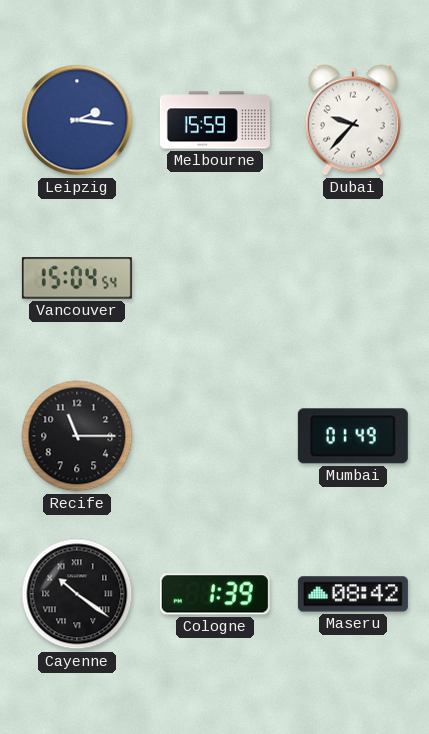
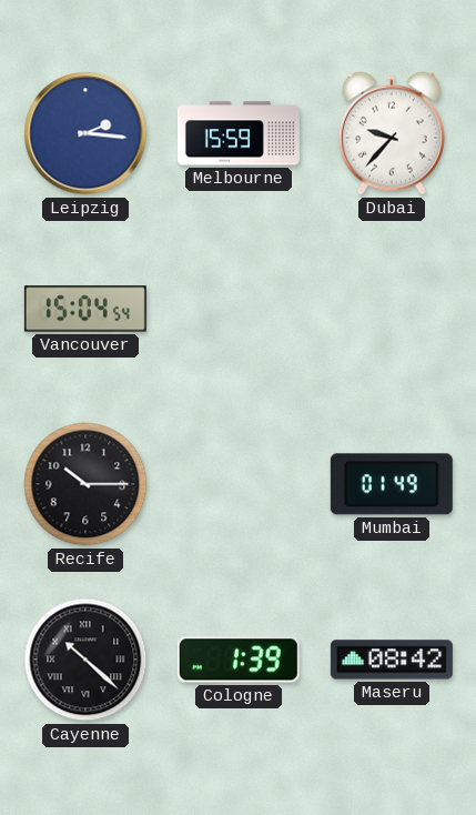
Recife: 11:15 -> 10:15 (85, 484)
Cayenne: 10:21 -> 10:22 (85, 660)
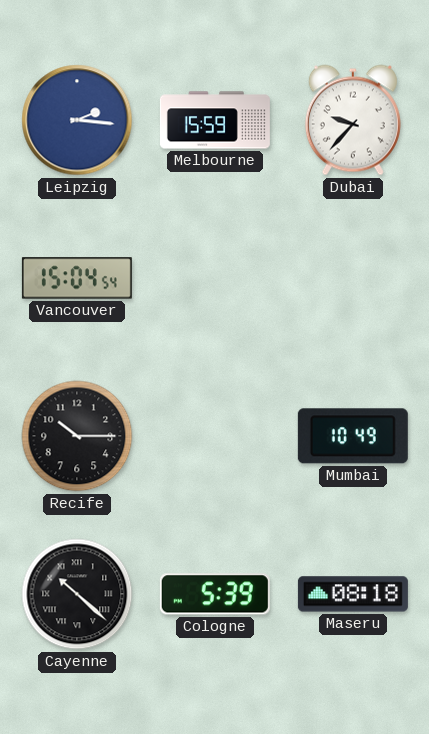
Mumbai: 01:49 -> 10:49 (353, 436)
Cologne: 1:39 -> 5:39 (215, 594)
Maseru: 08:42 -> 08:18 (353, 594)
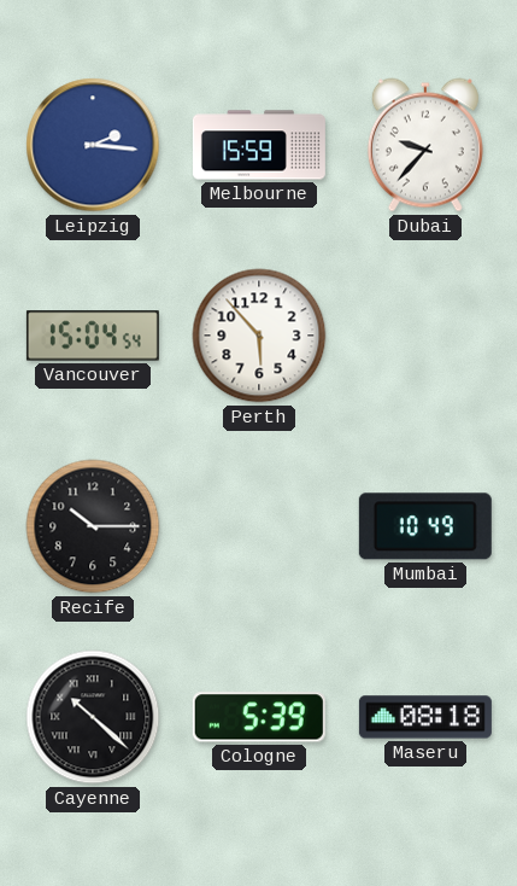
Perth: none -> 5:53 (259, 336)
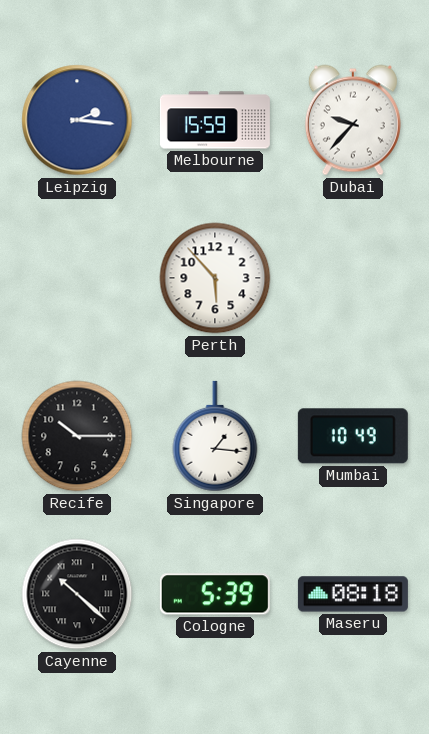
Vancouver: 15:04 -> none (93, 336)
Singapore: none -> 1:16 (215, 436)
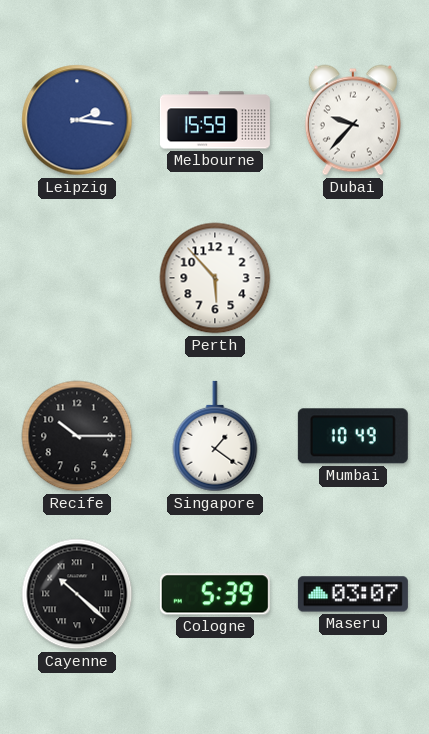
Singapore: 1:16 -> 1:21 (215, 436)
Maseru: 08:18 -> 03:07 (353, 594)
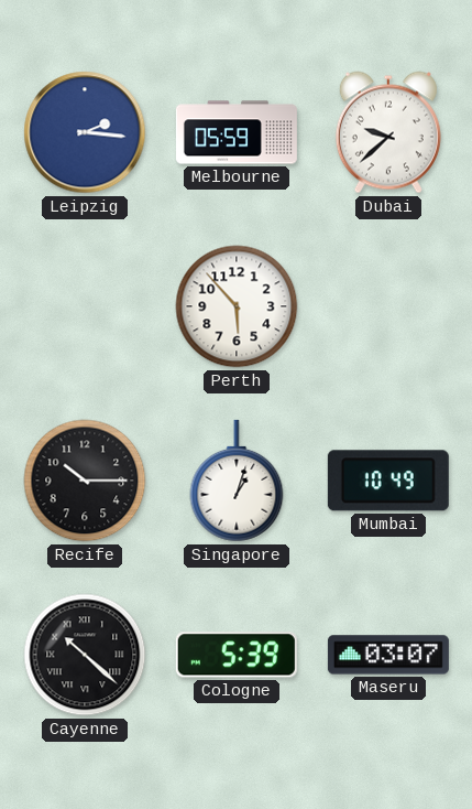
Melbourne: 15:59 -> 05:59 (237, 132)
Dubai: 9:37 -> 9:38 (388, 132)
Singapore: 1:21 -> 1:03 (237, 481)
